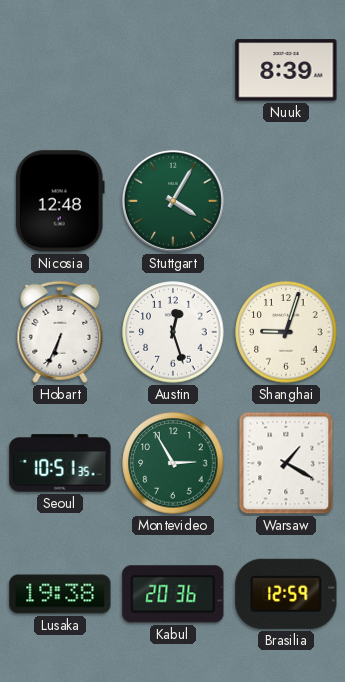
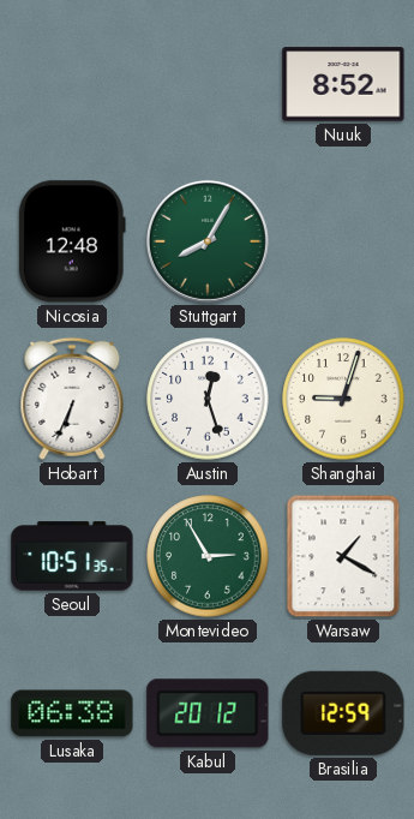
Nuuk: 8:39 -> 8:52 (343, 84)
Stuttgart: 4:05 -> 8:05 (208, 241)
Lusaka: 19:38 -> 06:38 (72, 713)
Kabul: 20:36 -> 20:12 (208, 713)
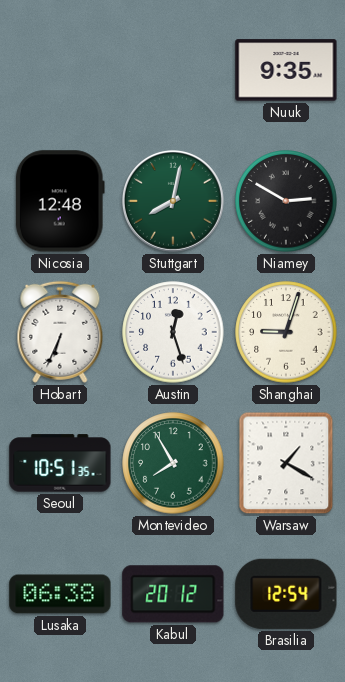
Nuuk: 8:52 -> 9:35 (286, 70)
Stuttgart: 8:05 -> 8:02 (173, 201)
Niamey: none -> 2:50 (286, 201)
Montevideo: 2:55 -> 7:55 (173, 463)
Brasilia: 12:59 -> 12:54 (286, 594)
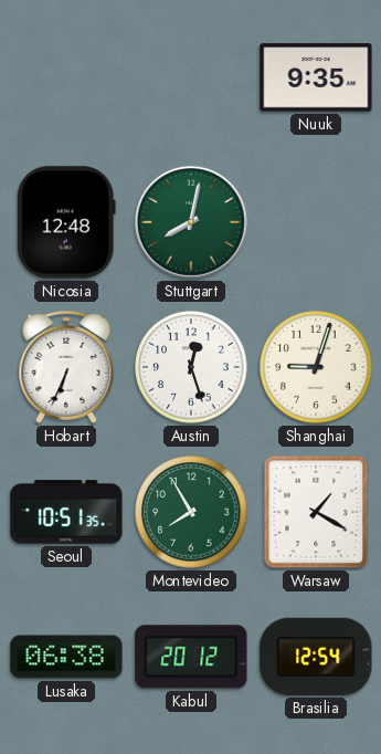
Niamey: 2:50 -> none (286, 201)
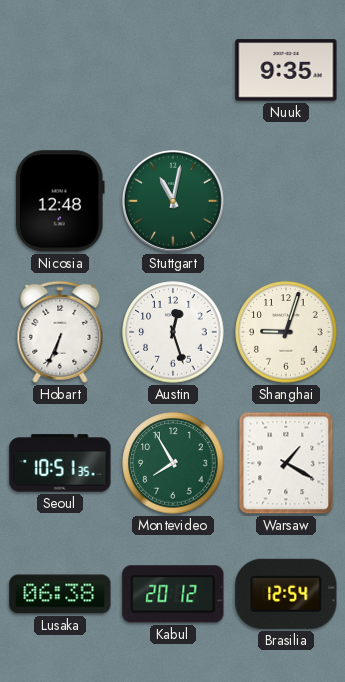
Stuttgart: 8:02 -> 11:02 (173, 201)
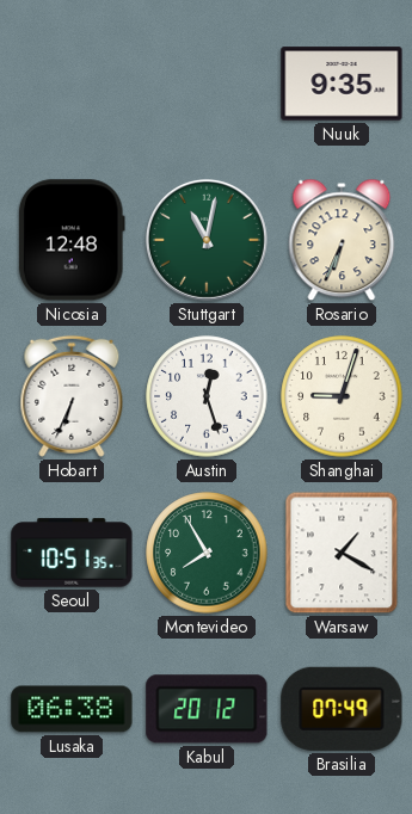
Rosario: none -> 6:34 (342, 240)
Brasilia: 12:54 -> 07:49 (342, 709)
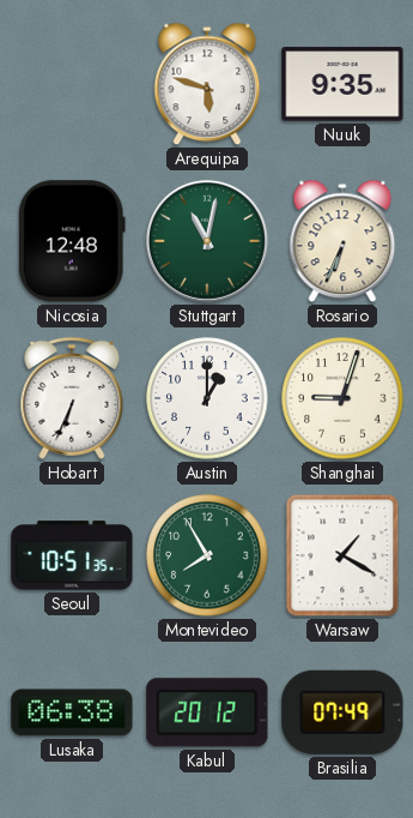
Arequipa: none -> 5:48 (207, 84)
Austin: 12:27 -> 1:00 (207, 398)
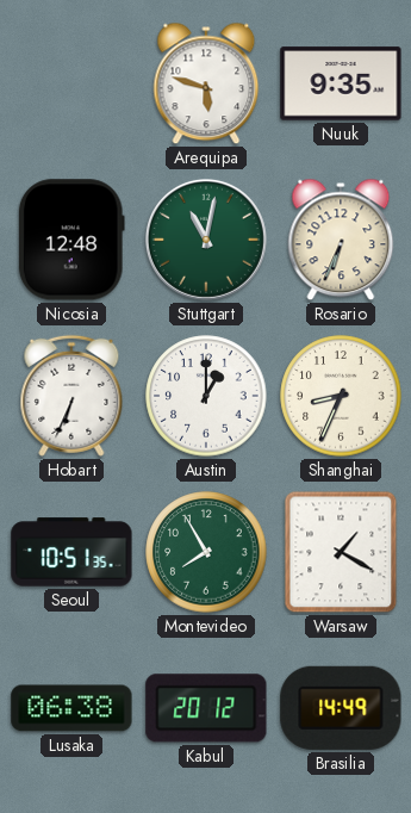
Shanghai: 9:03 -> 8:34 (341, 396)
Brasilia: 07:49 -> 14:49 (341, 708)
